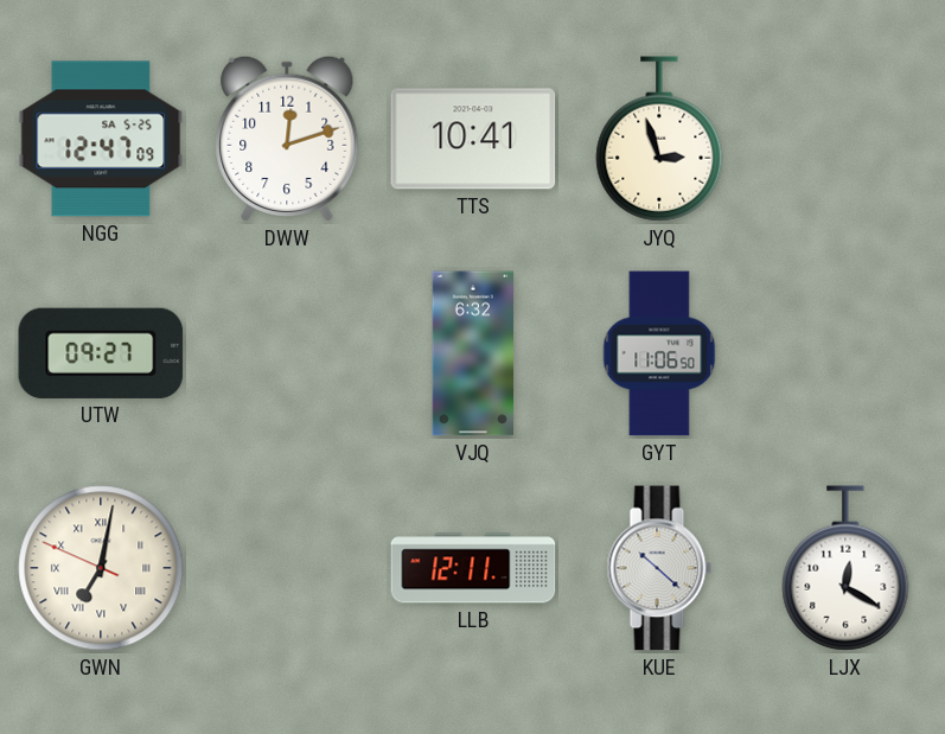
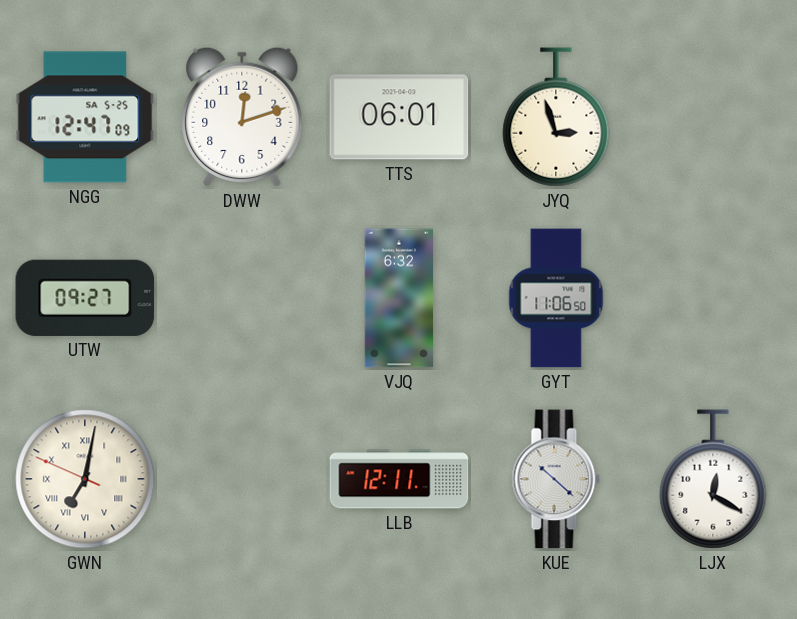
TTS: 10:41 -> 06:01 (399, 117)
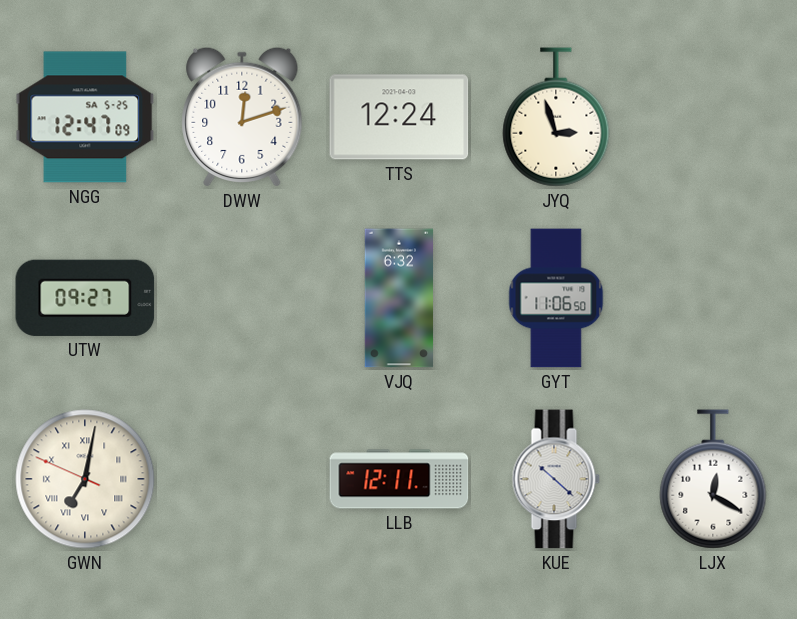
TTS: 06:01 -> 12:24 (399, 117)
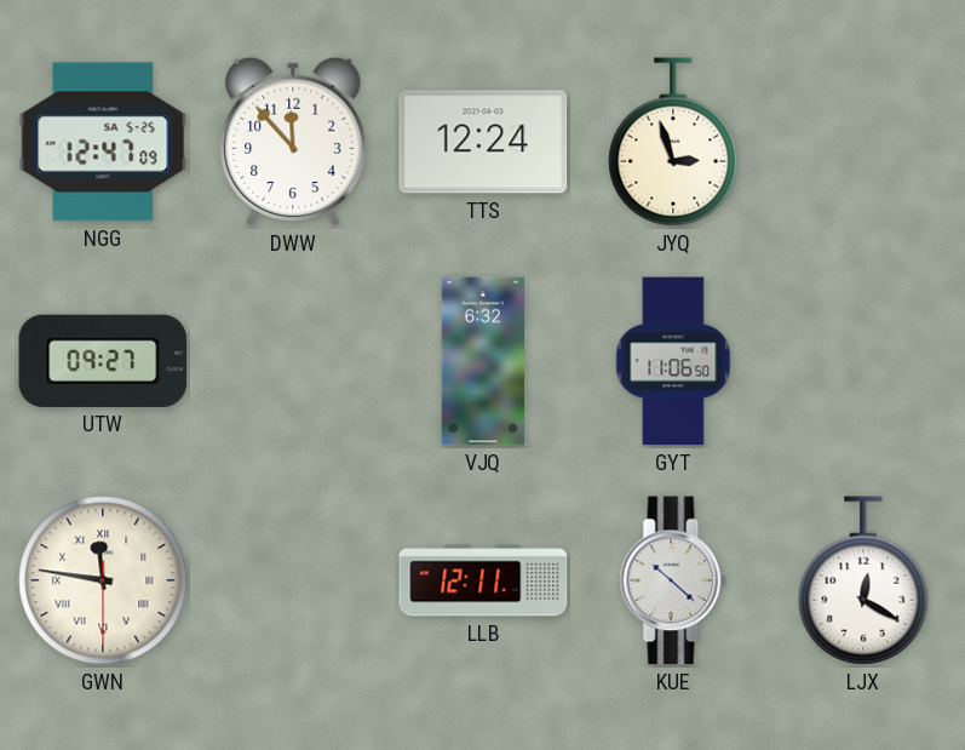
DWW: 12:12 -> 11:53 (293, 142)
GWN: 7:01 -> 11:46 (103, 580)
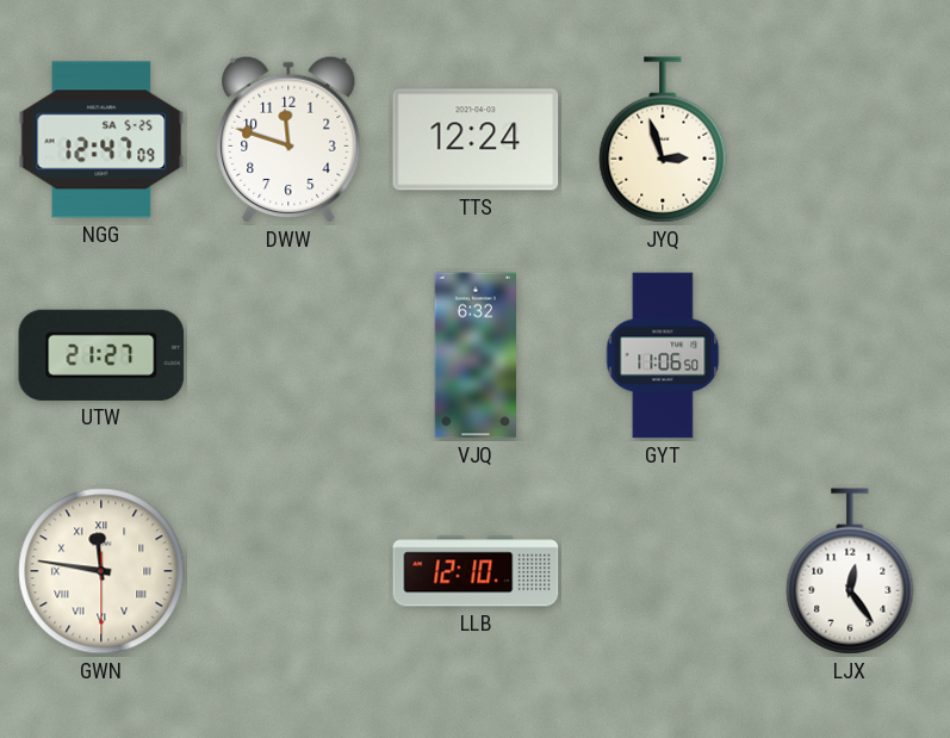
DWW: 11:53 -> 11:48 (288, 139)
UTW: 09:27 -> 21:27 (101, 355)
LLB: 12:11 -> 12:10 (476, 571)
KUE: 10:22 -> none (673, 580)
LJX: 12:20 -> 12:24 (850, 571)
